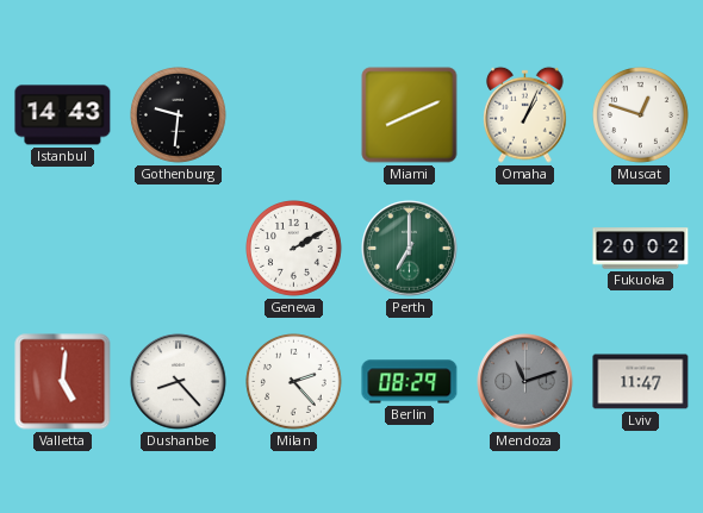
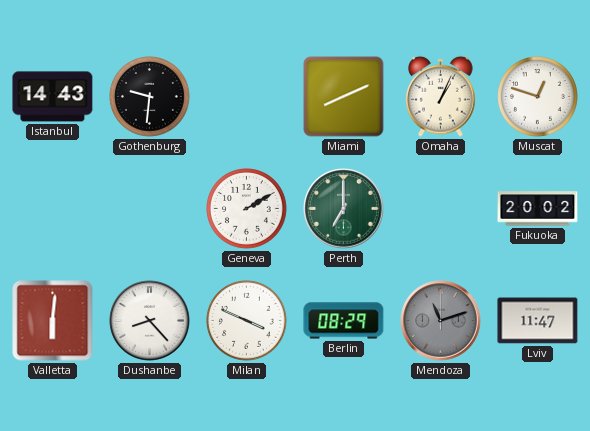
Valletta: 5:01 -> 6:01 (53, 321)
Milan: 2:23 -> 3:49 (247, 321)
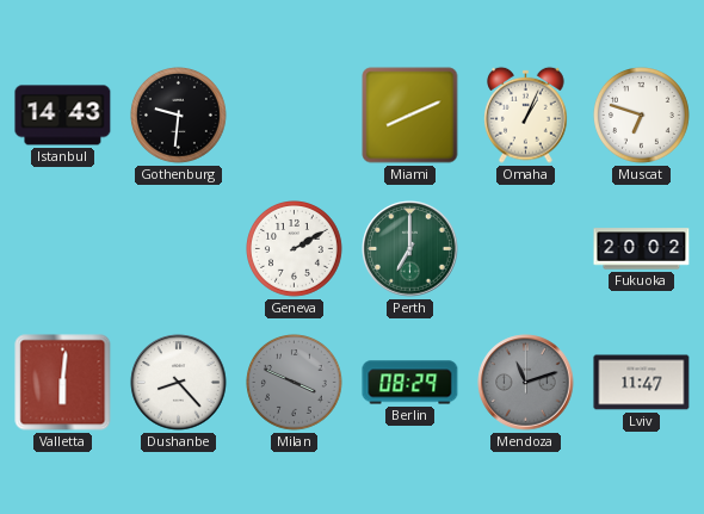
Muscat: 12:48 -> 6:48 (642, 116)
Milan dial: white -> grey (295, 383)
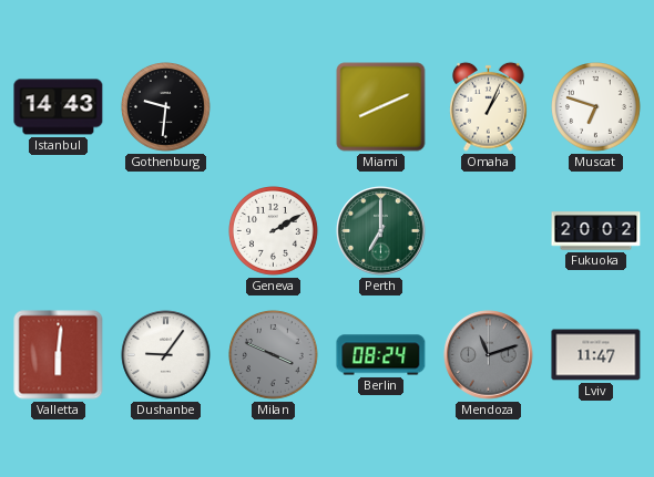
Dushanbe: 8:23 -> 9:06 (166, 355)
Berlin: 08:29 -> 08:24 (381, 355)
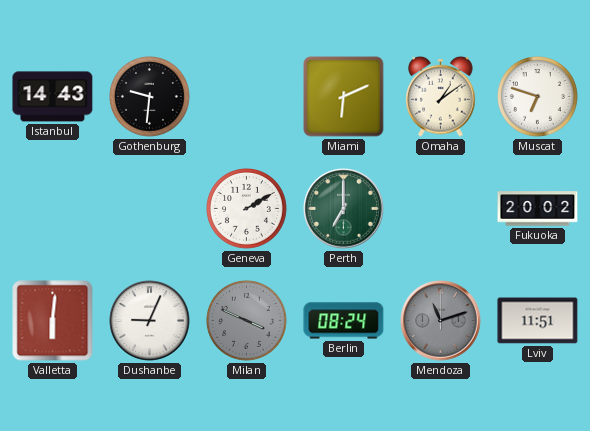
Miami: 8:11 -> 6:11 (344, 97)
Omaha: 1:04 -> 1:09 (441, 96)
Dushanbe: 9:06 -> 9:04 (150, 321)
Lviv: 11:47 -> 11:51 (538, 321)
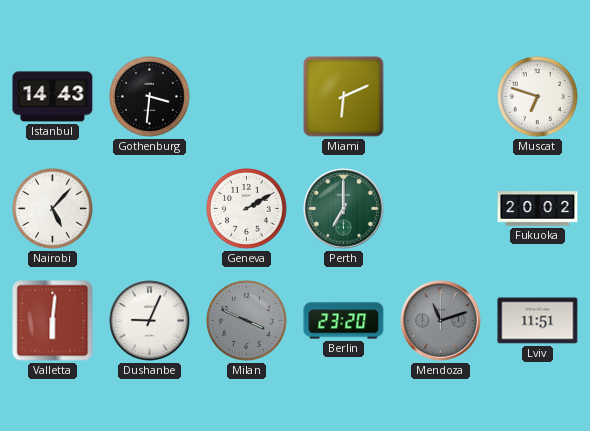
Gothenburg: 9:31 -> 3:31 (150, 97)
Omaha: 1:09 -> none (441, 96)
Nairobi: none -> 5:07 (53, 209)
Berlin: 08:24 -> 23:20 (344, 321)
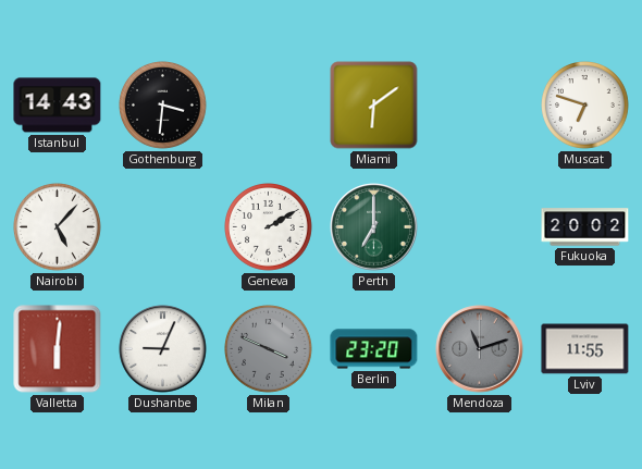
Miami: 6:11 -> 6:09 (374, 106)
Lviv: 11:51 -> 11:55 (585, 349)
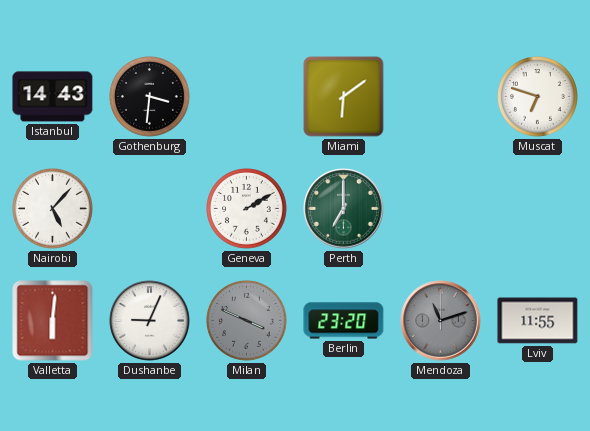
Fukuoka: 20:02 -> none (585, 227)
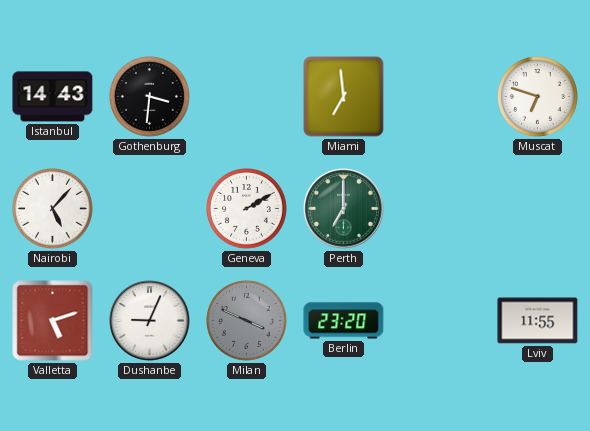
Miami: 6:09 -> 6:59 (344, 97)
Valletta: 6:01 -> 5:12 (53, 321)
Mendoza: 11:12 -> none (441, 321)
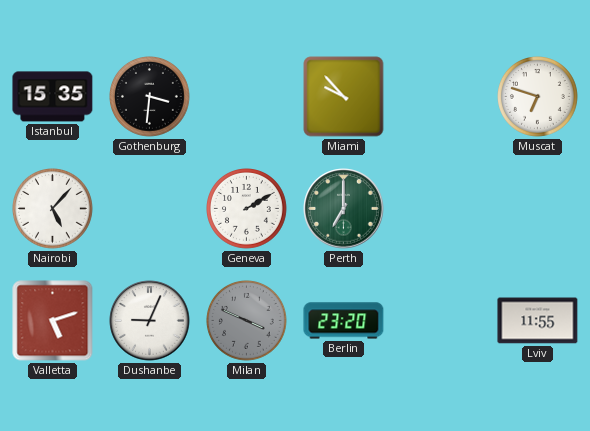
Istanbul: 14:43 -> 15:35 (53, 97)
Miami: 6:59 -> 9:53 (344, 97)
